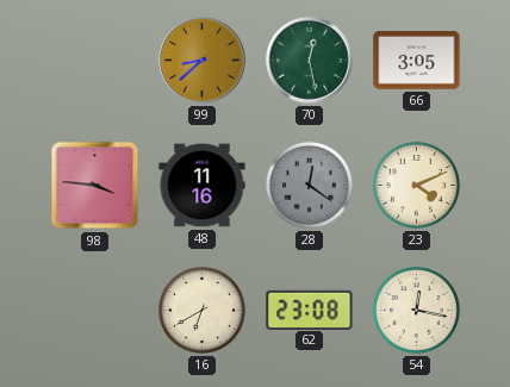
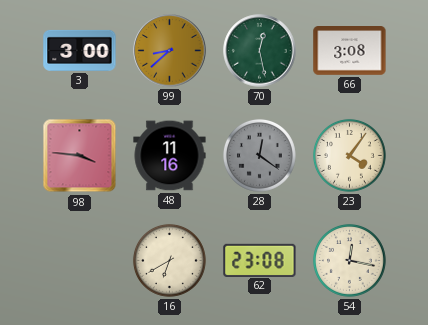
3: none -> 3:00 (80, 50)
66: 3:05 -> 3:08 (350, 51)
23: 4:11 -> 4:06 (349, 155)
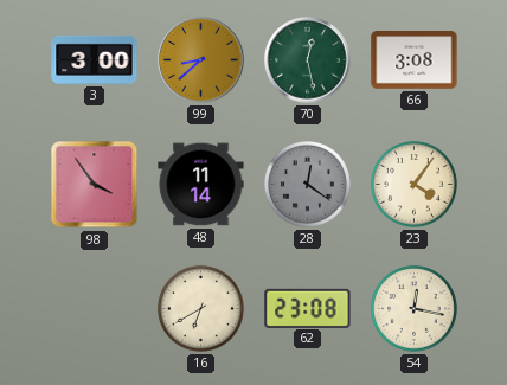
98: 3:46 -> 3:54 (95, 185)
48: 11:16 -> 11:14 (201, 185)
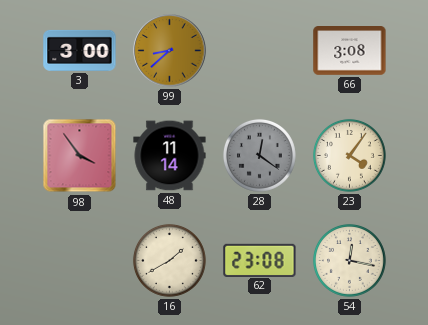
70: 12:28 -> none (308, 60)
16: 6:40 -> 1:40 (169, 260)
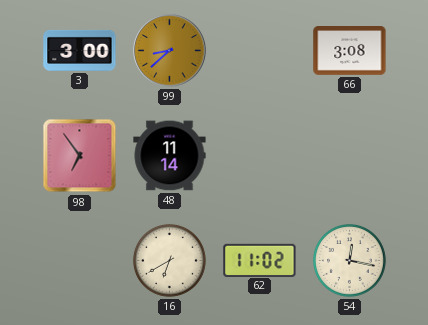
98: 3:54 -> 6:54 (80, 156)
28: 12:21 -> none (259, 155)
23: 4:06 -> none (349, 155)
16: 1:40 -> 6:40 (169, 260)
62: 23:08 -> 11:02 (260, 260)
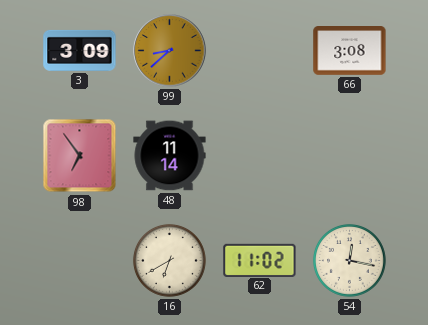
3: 3:00 -> 3:09 (80, 50)
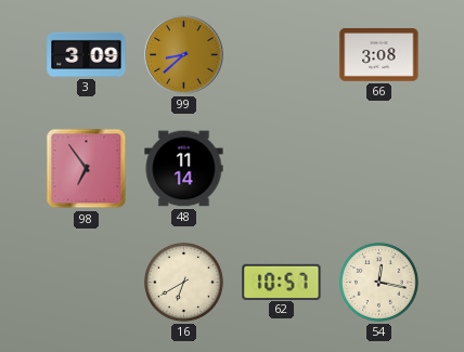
62: 11:02 -> 10:57 (282, 282)
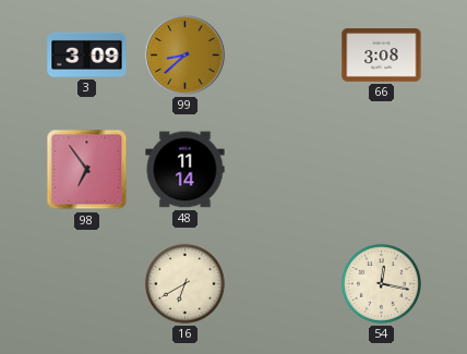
62: 10:57 -> none (282, 282)
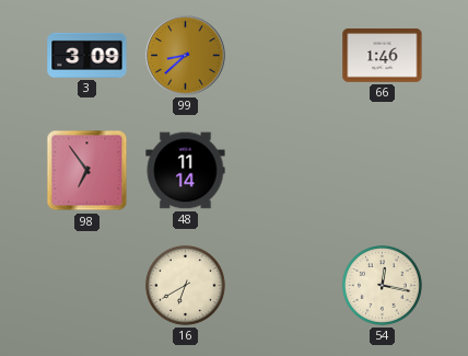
66: 3:08 -> 1:46 (383, 56)
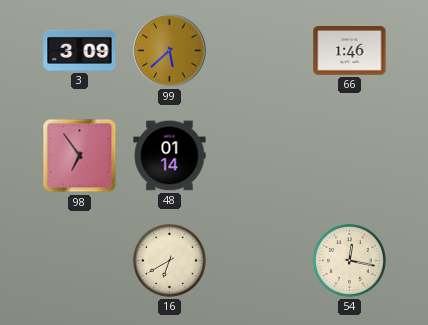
99: 8:38 -> 5:38 (170, 51)
48: 11:14 -> 01:14 (170, 156)
